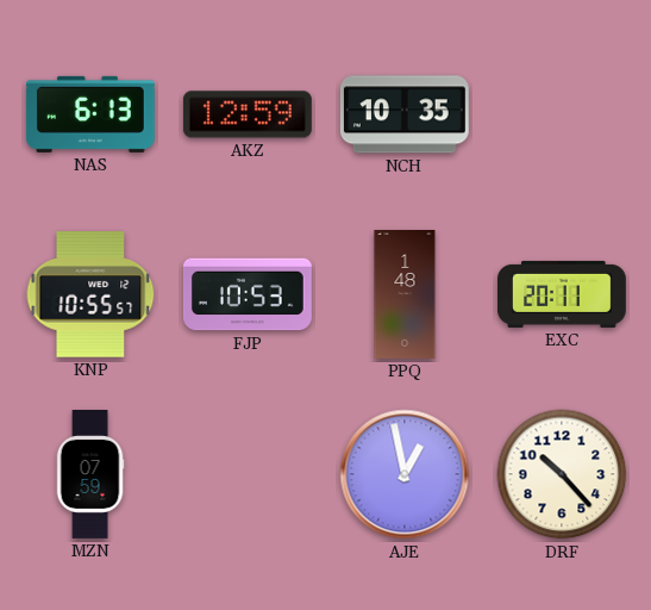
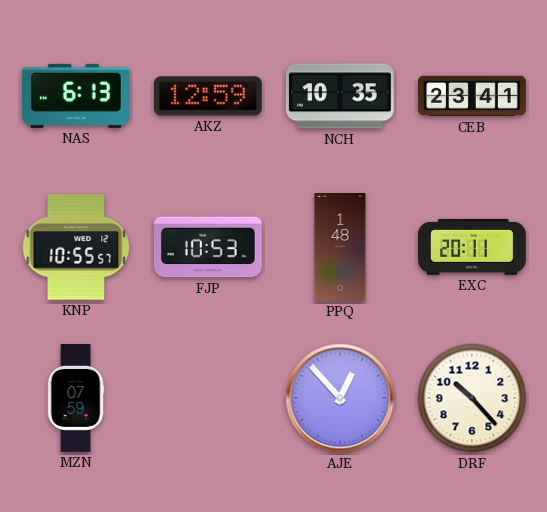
CEB: none -> 23:41 (473, 96)
AJE: 12:58 -> 12:53 (340, 398)
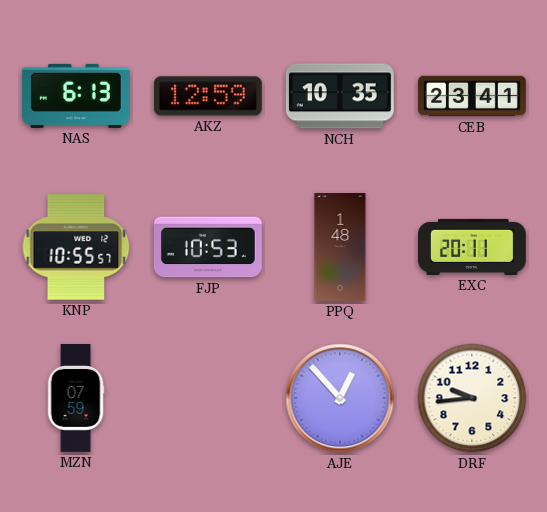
DRF: 10:23 -> 9:44 (472, 398)
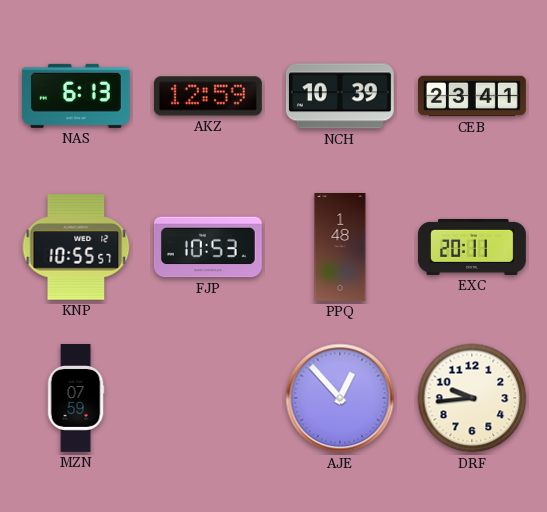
NCH: 10:35 -> 10:39 (340, 96)
